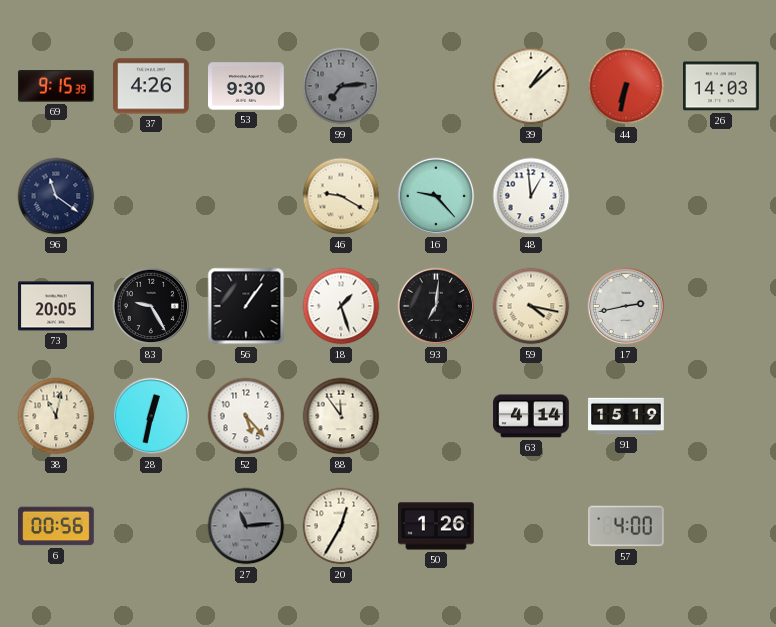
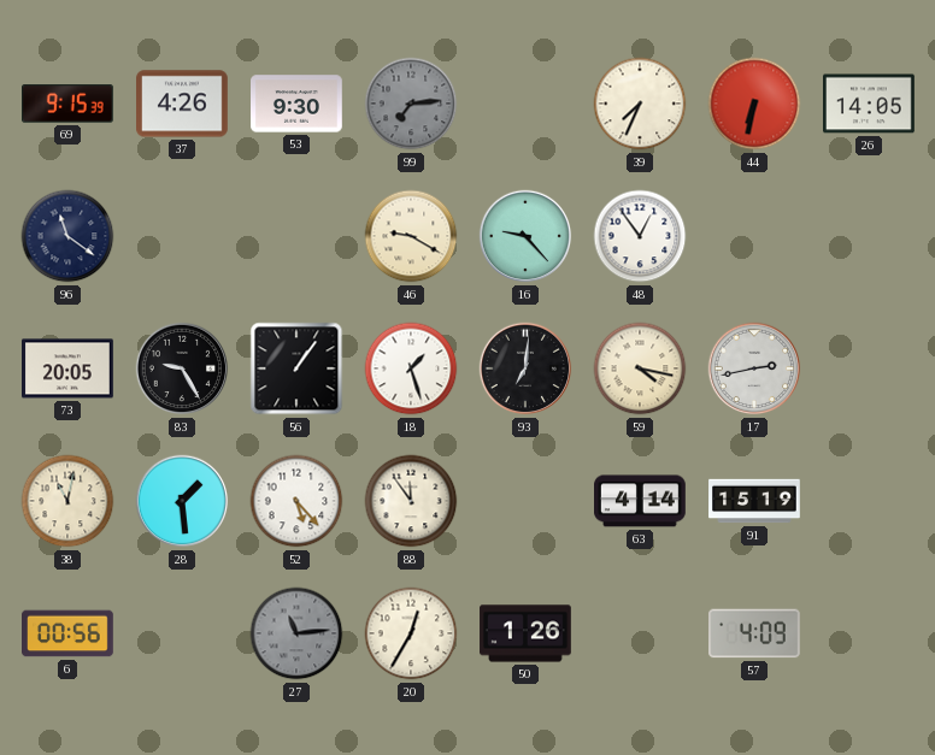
39: 1:08 -> 7:34 (640, 104)
26: 14:03 -> 14:05 (870, 104)
48: 12:59 -> 12:54 (640, 236)
28: 12:32 -> 1:29 (182, 501)
57: 4:00 -> 4:09 (755, 633)
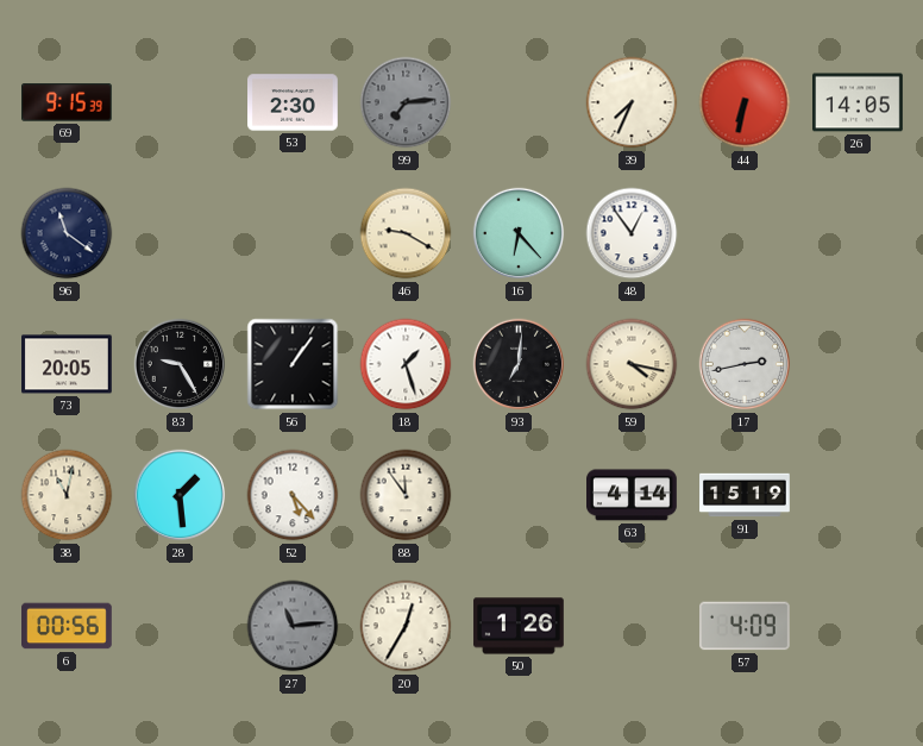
37: 4:26 -> none (183, 104)
53: 9:30 -> 2:30 (294, 102)
16: 9:23 -> 6:23 (519, 233)
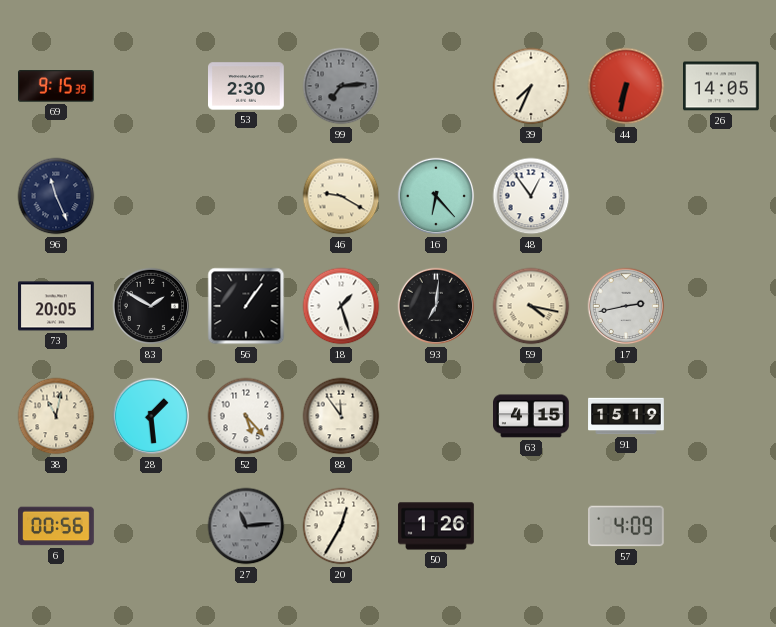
96: 11:21 -> 11:26 (56, 196)
83: 9:25 -> 1:50 (151, 306)
63: 4:14 -> 4:15 (532, 416)
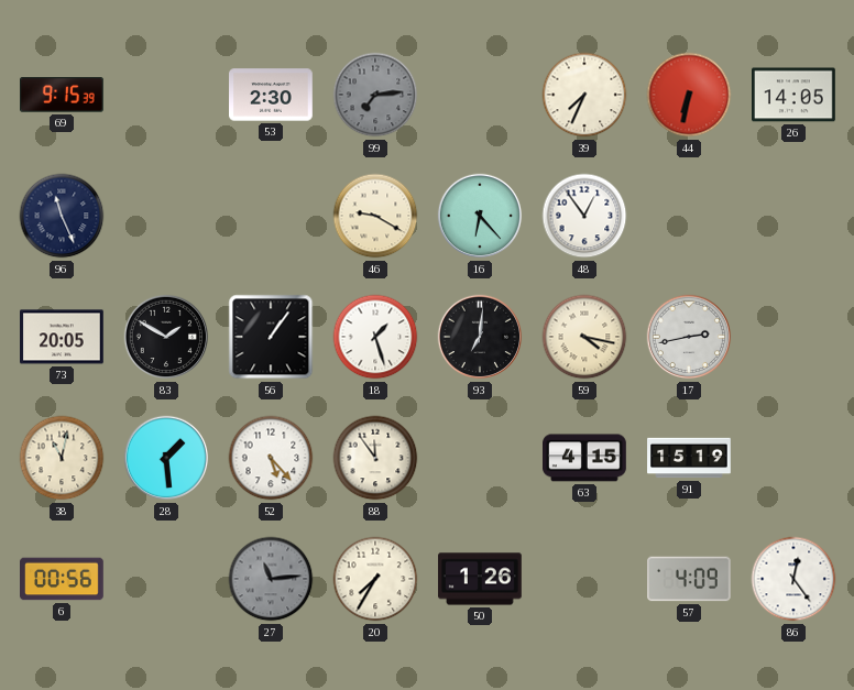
20: 12:35 -> 7:35 (375, 579)
86: none -> 12:24 (793, 579)
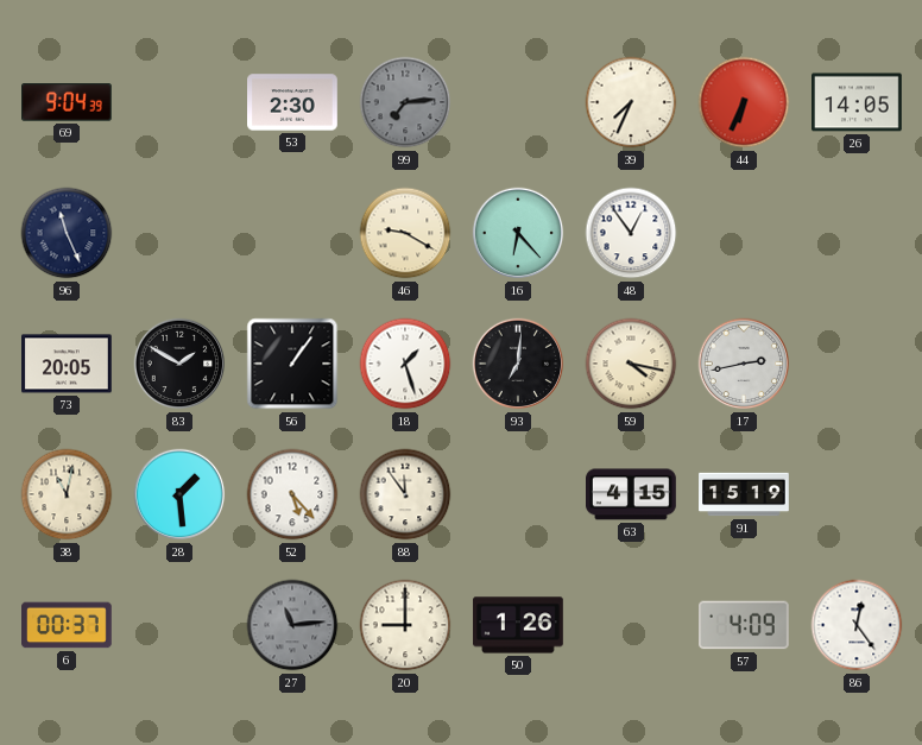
69: 9:15 -> 9:04 (68, 102)
44: 6:32 -> 6:34 (744, 102)
6: 00:56 -> 00:37 (68, 625)
20: 7:35 -> 9:00 (405, 625)
